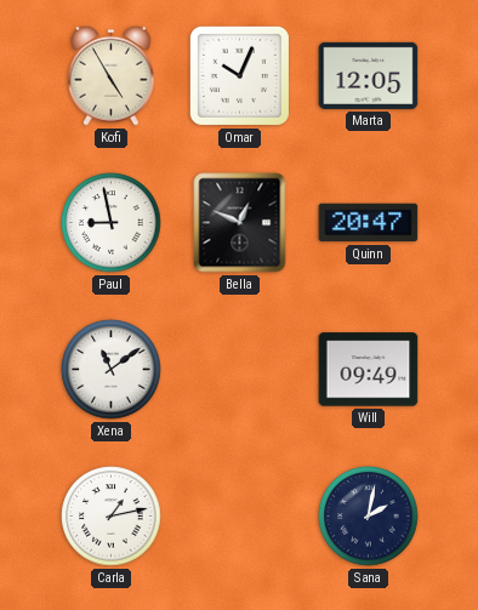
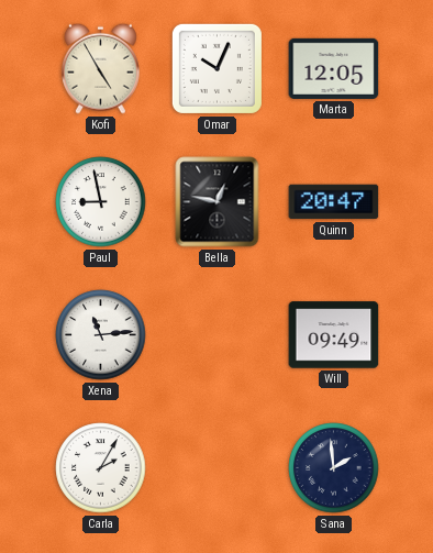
Bella: 12:49 -> 12:47 (218, 202)
Xena: 11:09 -> 11:14 (101, 335)
Carla: 1:13 -> 2:05 (101, 468)
Sana: 2:02 -> 1:59 (334, 468)
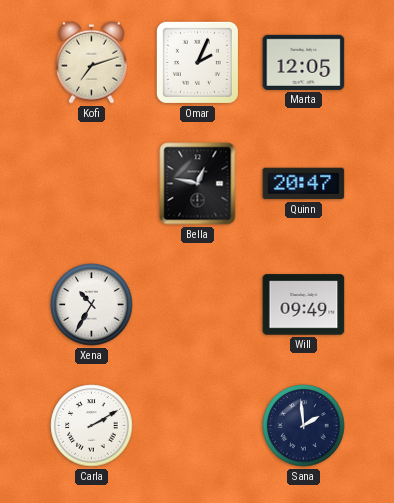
Kofi: 4:55 -> 7:12 (91, 62)
Omar: 10:04 -> 2:04 (197, 62)
Paul: 8:58 -> none (101, 202)
Xena: 11:14 -> 10:35 (92, 305)
Carla: 2:05 -> 2:10 (92, 426)
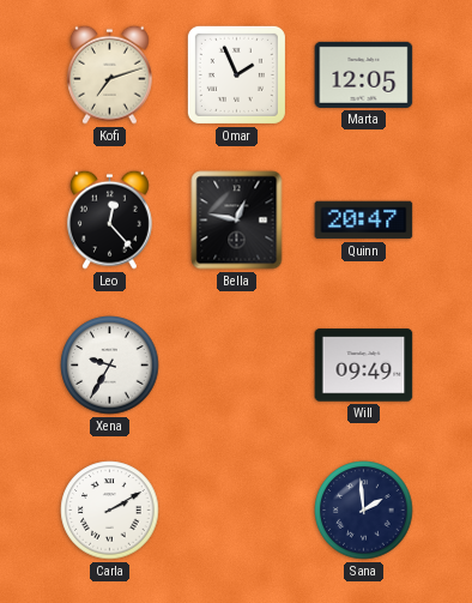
Omar: 2:04 -> 1:56 (236, 74)
Leo: none -> 12:23 (109, 219)
Xena: 10:35 -> 9:35 (110, 366)
